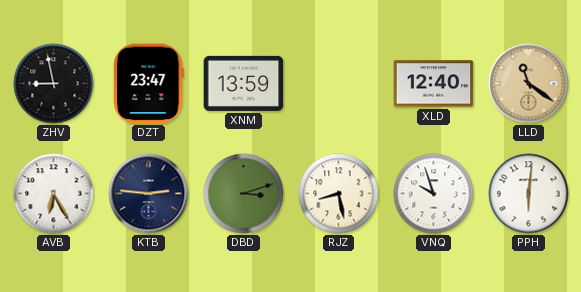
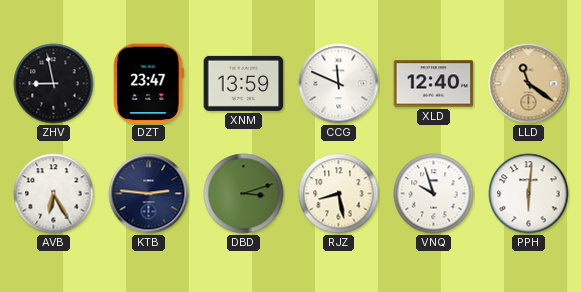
CCG: none -> 11:49 (339, 84)
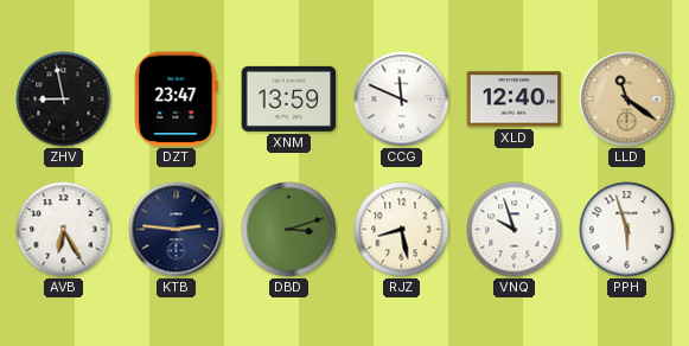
PPH: 6:01 -> 5:57 (627, 230)
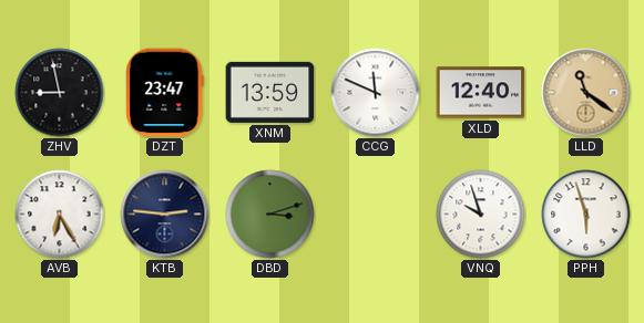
RJZ: 8:28 -> none (402, 230)
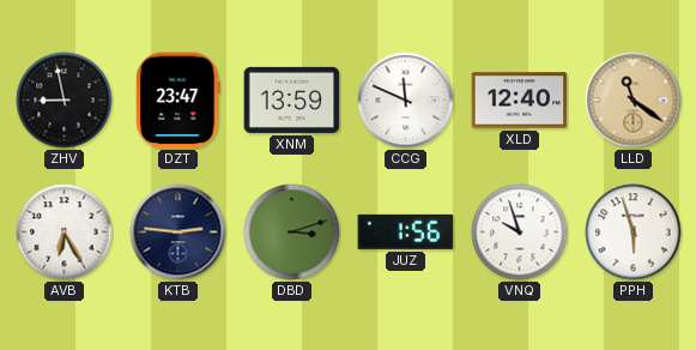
JUZ: none -> 1:56 (406, 231)
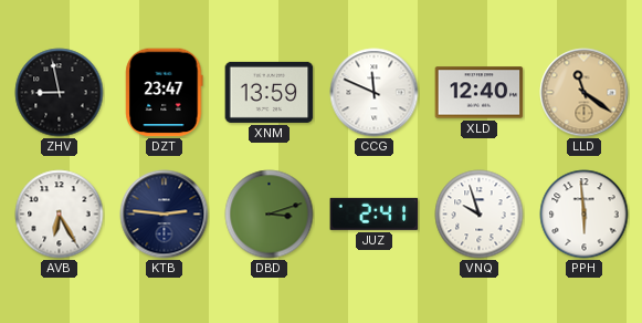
JUZ: 1:56 -> 2:41 (375, 213)
PPH: 5:57 -> 5:59 (585, 215)
